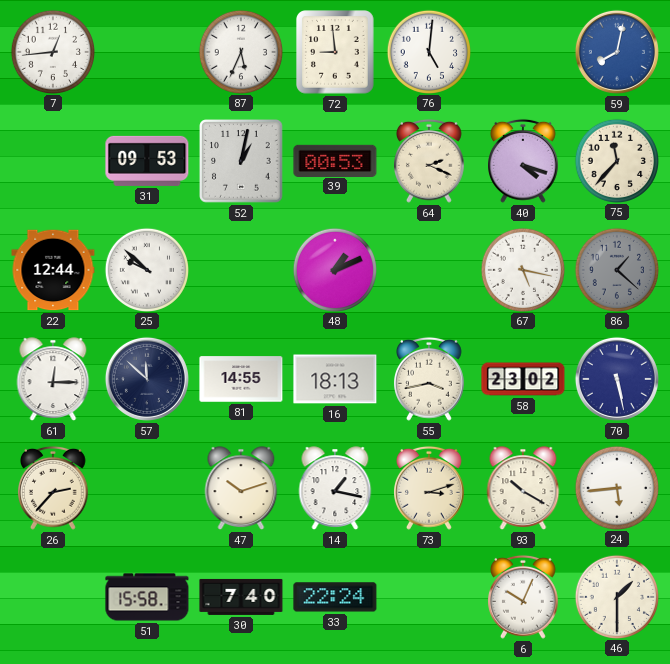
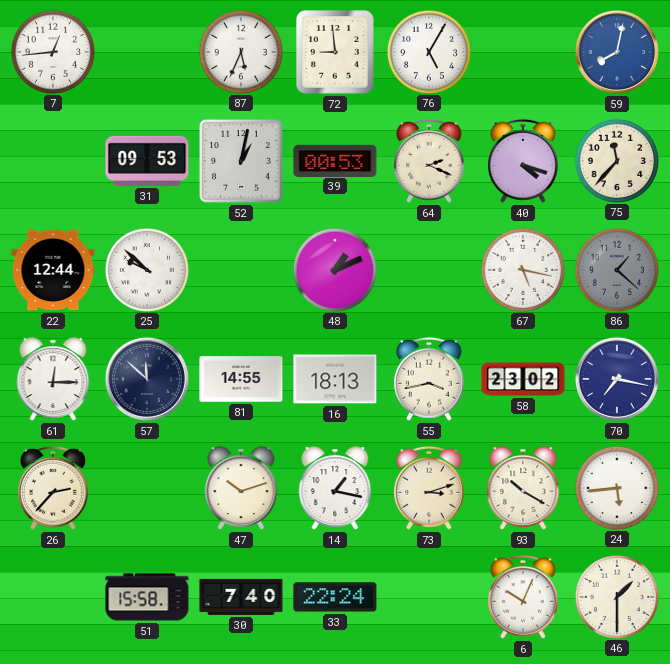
76: 5:01 -> 5:05 (428, 51)
70: 5:28 -> 7:17 (617, 379)
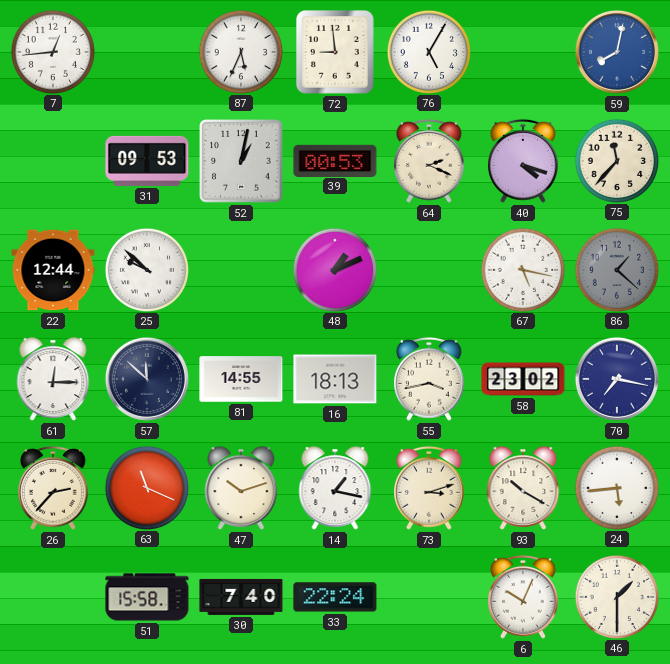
63: none -> 11:19 (146, 487)
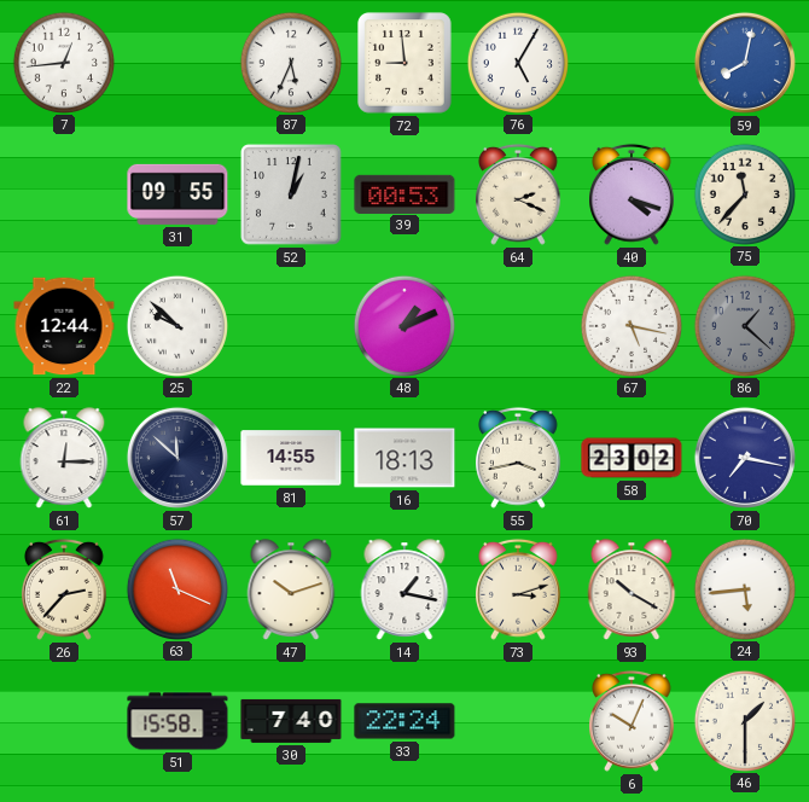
31: 09:53 -> 09:55 (177, 194)
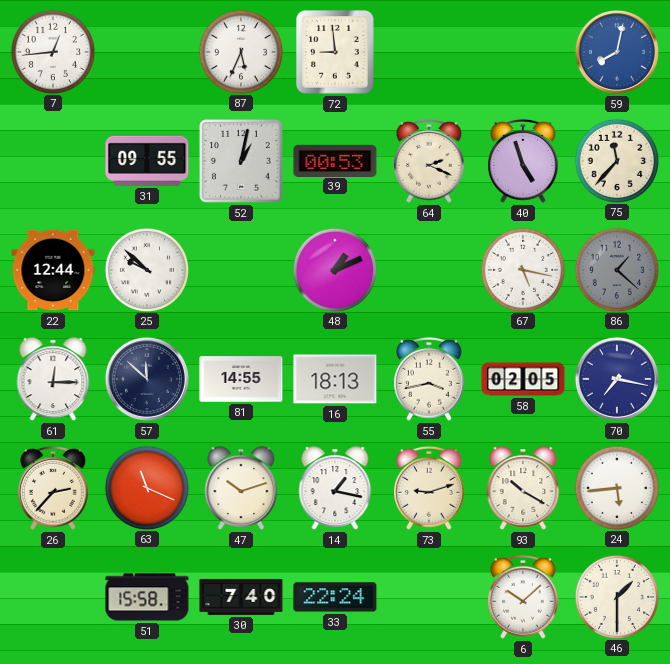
76: 5:05 -> none (517, 62)
40: 4:18 -> 4:57 (524, 161)
58: 23:02 -> 02:05 (523, 379)
73: 3:12 -> 9:12 (430, 488)
6: 10:04 -> 10:08 (524, 597)
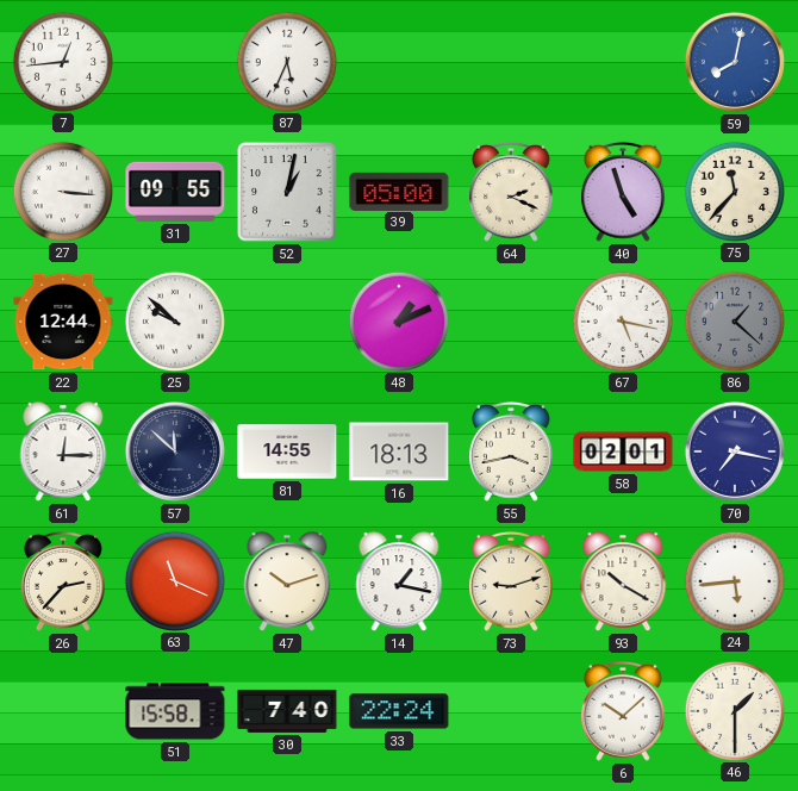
72: 8:59 -> none (335, 52)
27: none -> 3:16 (62, 191)
39: 00:53 -> 05:00 (399, 191)
58: 02:05 -> 02:01 (623, 451)
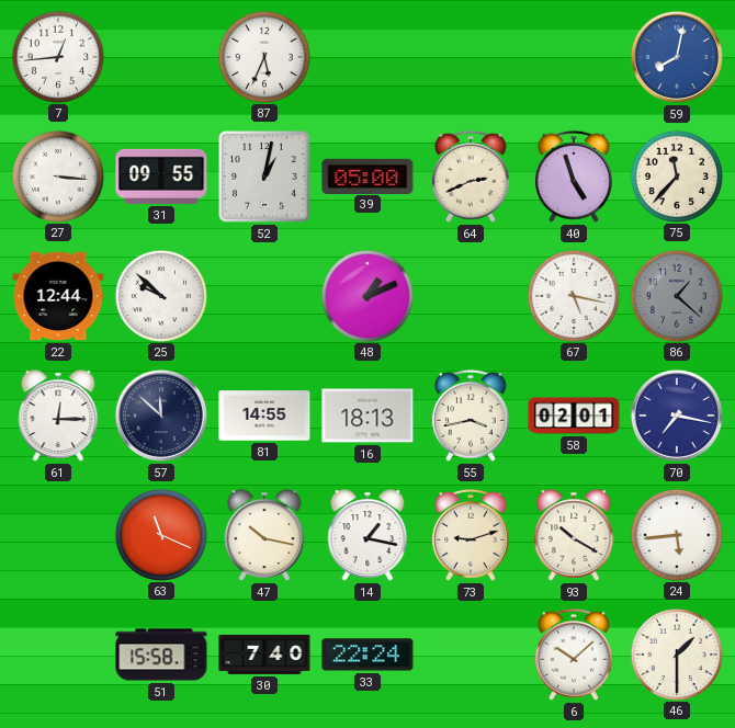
64: 2:19 -> 2:41 (472, 177)
26: 2:37 -> none (64, 581)
47: 10:12 -> 10:17 (264, 535)
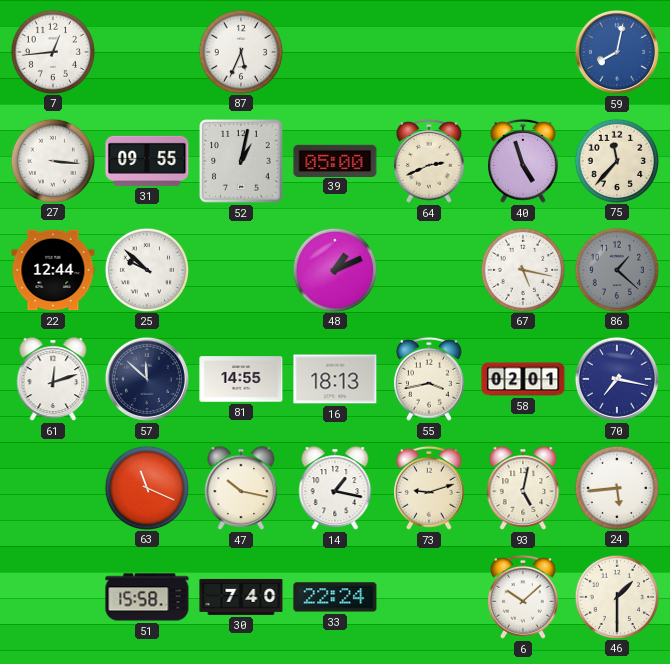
61: 12:15 -> 12:12 (53, 379)
93: 10:20 -> 5:02 (523, 488)
